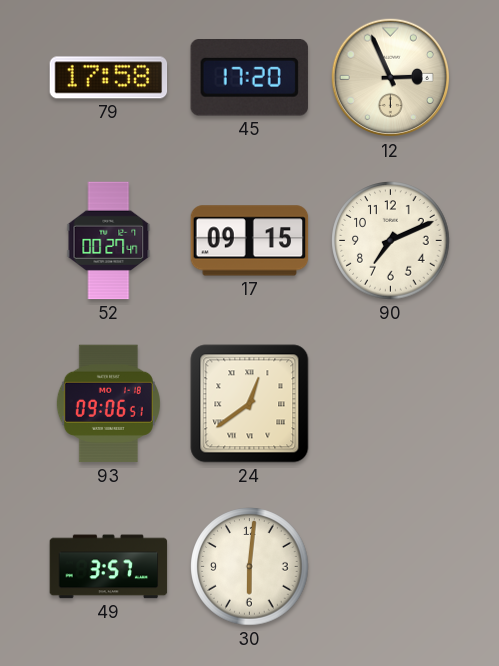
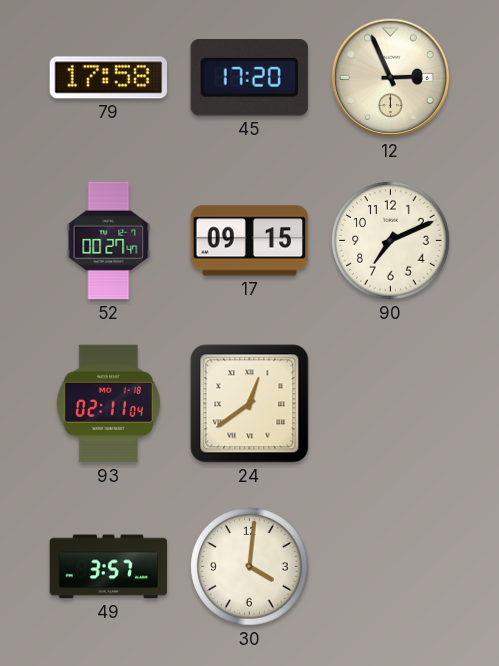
93: 09:06 -> 02:11 (108, 404)
30: 6:01 -> 4:01 (250, 567)
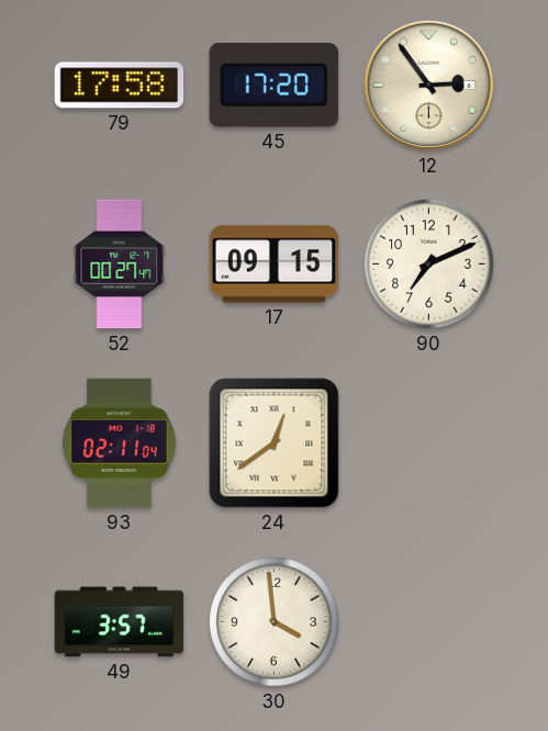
12: 2:56 -> 2:54 (429, 86)
30: 4:01 -> 3:59 (275, 622)
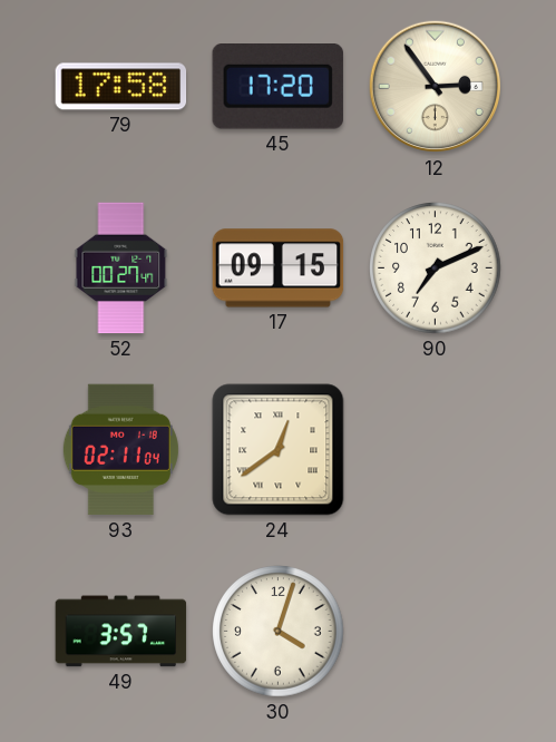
30: 3:59 -> 4:03 (279, 632)
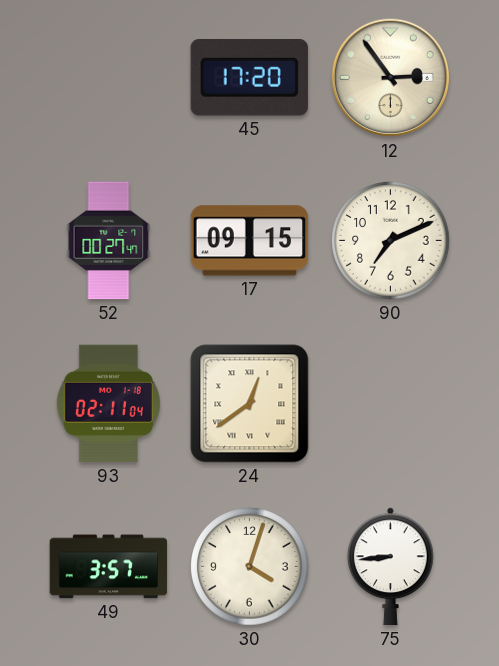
79: 17:58 -> none (121, 87)
75: none -> 8:44 (390, 567)
